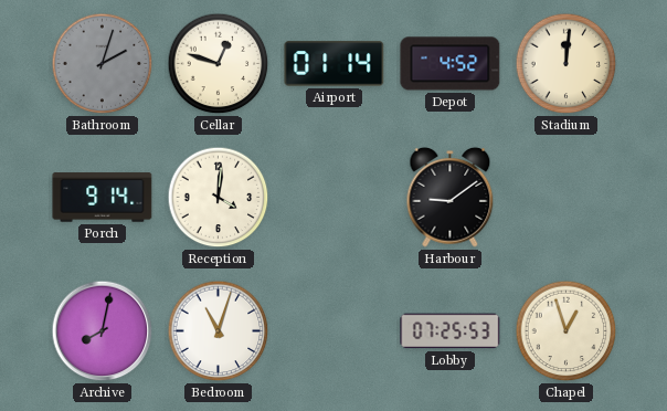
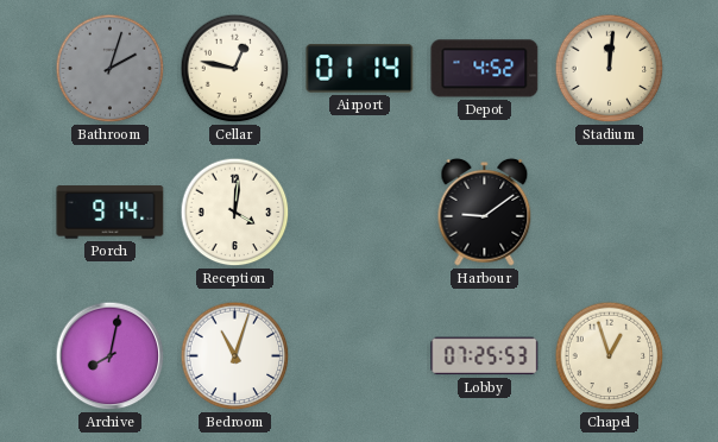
Cellar: 12:48 -> 12:47 (235, 69)
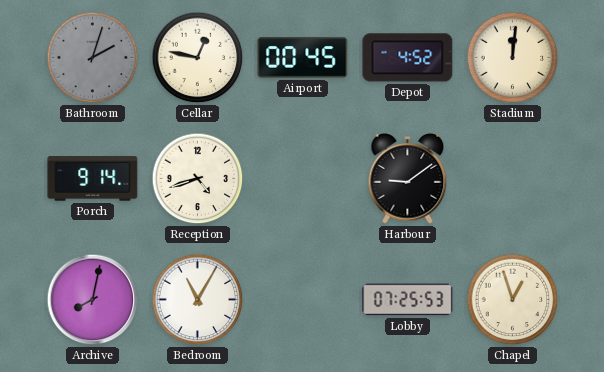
Airport: 01:14 -> 00:45 (303, 58)
Reception: 4:01 -> 4:42 (198, 179)
Bedroom: 11:03 -> 11:05 (198, 300)
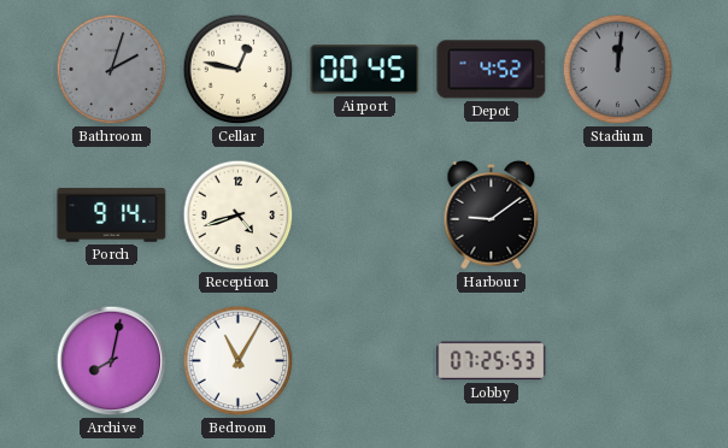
Stadium dial: cream -> grey (618, 70)
Chapel: 12:57 -> none (513, 300)
